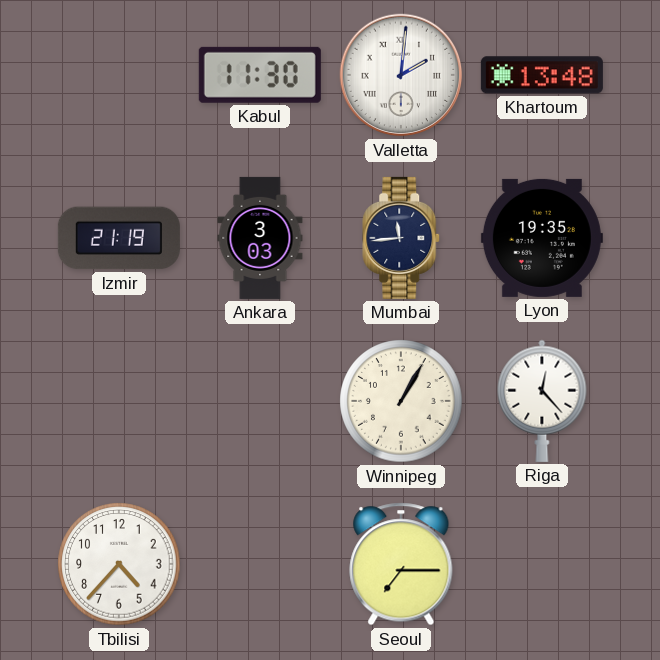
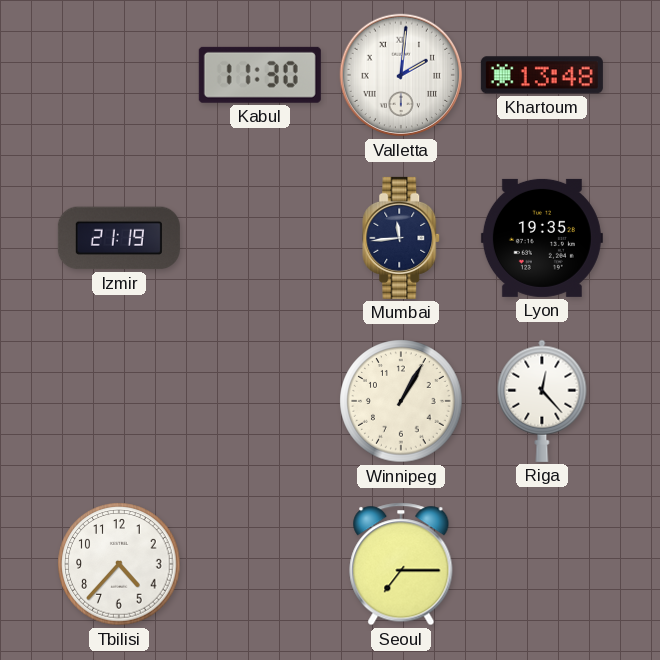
Ankara: 3:03 -> none (260, 238)
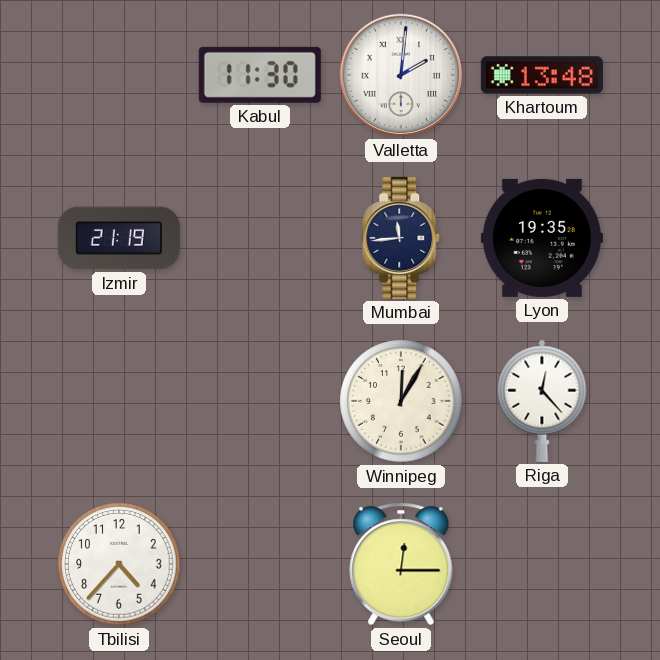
Winnipeg: 1:05 -> 12:05 (401, 401)
Seoul: 7:15 -> 12:15 (401, 564)
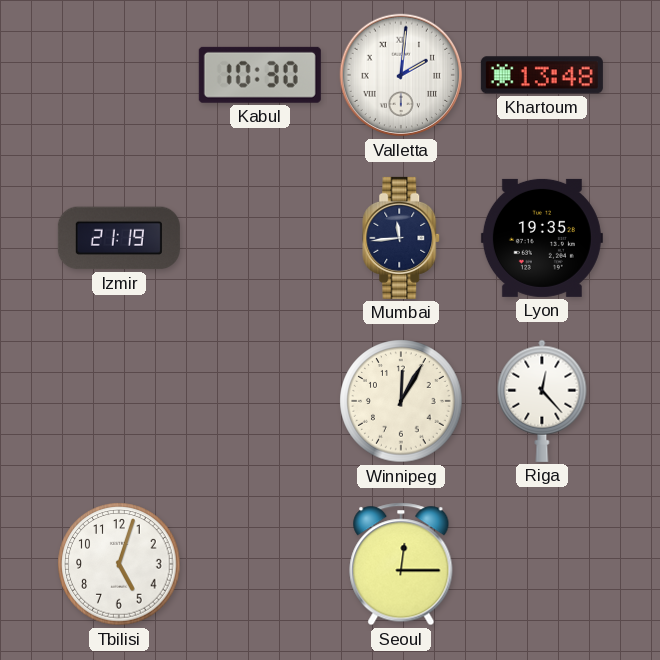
Kabul: 11:30 -> 10:30 (260, 75)
Tbilisi: 4:37 -> 5:03 (119, 564)
